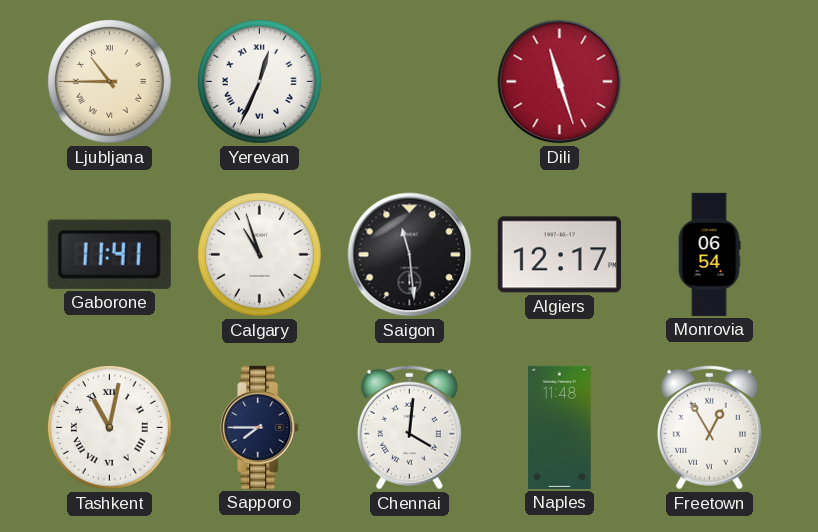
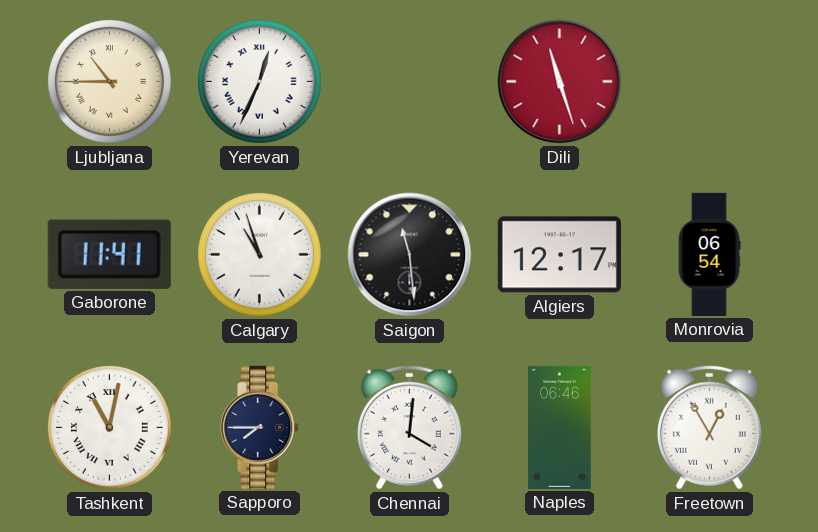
Naples: 11:48 -> 06:46 (560, 427)
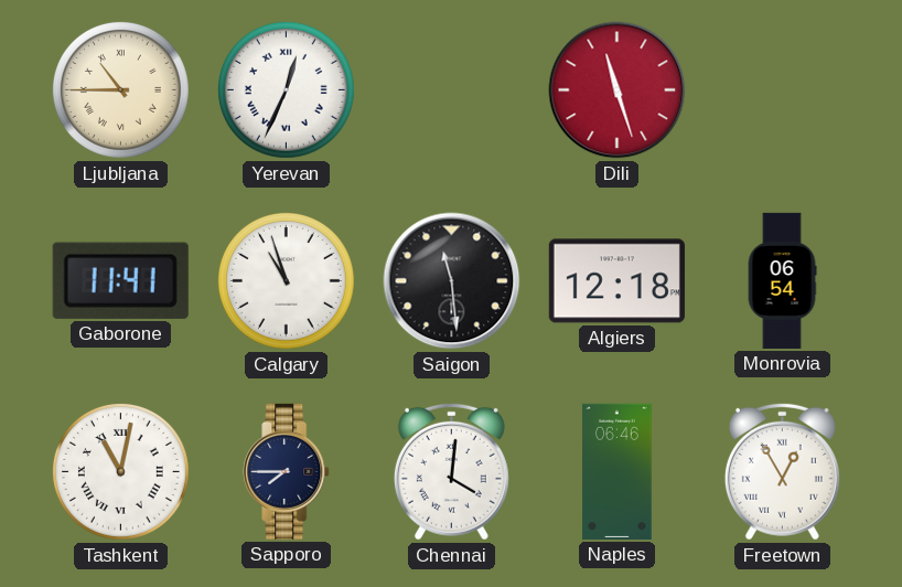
Algiers: 12:17 -> 12:18 (616, 281)
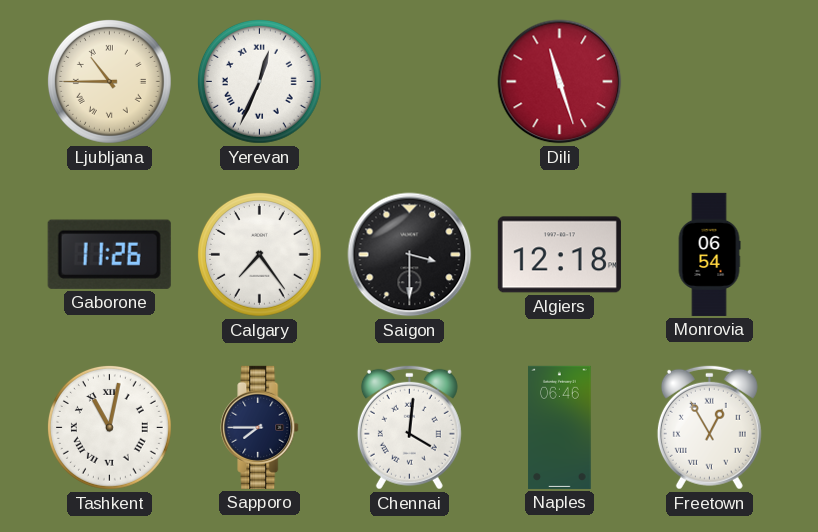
Gaborone: 11:41 -> 11:26 (109, 254)
Calgary: 10:57 -> 7:24 (259, 254)
Saigon: 11:29 -> 3:30 (410, 255)
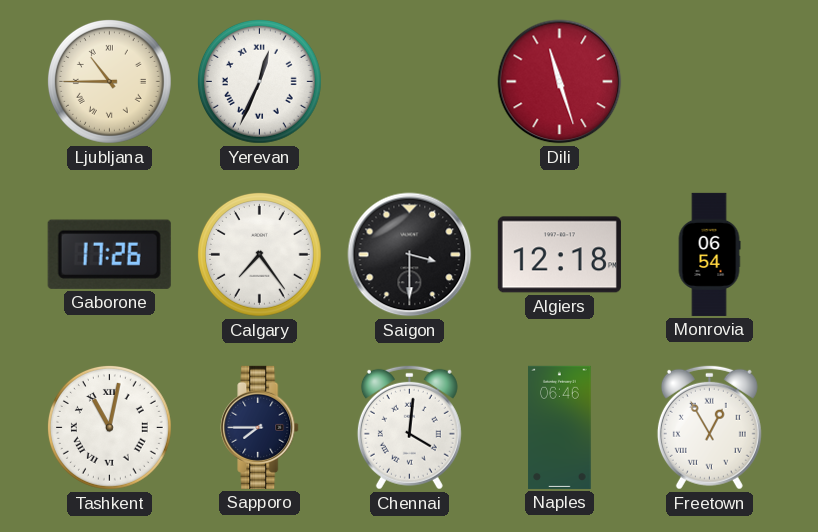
Gaborone: 11:26 -> 17:26 (109, 254)
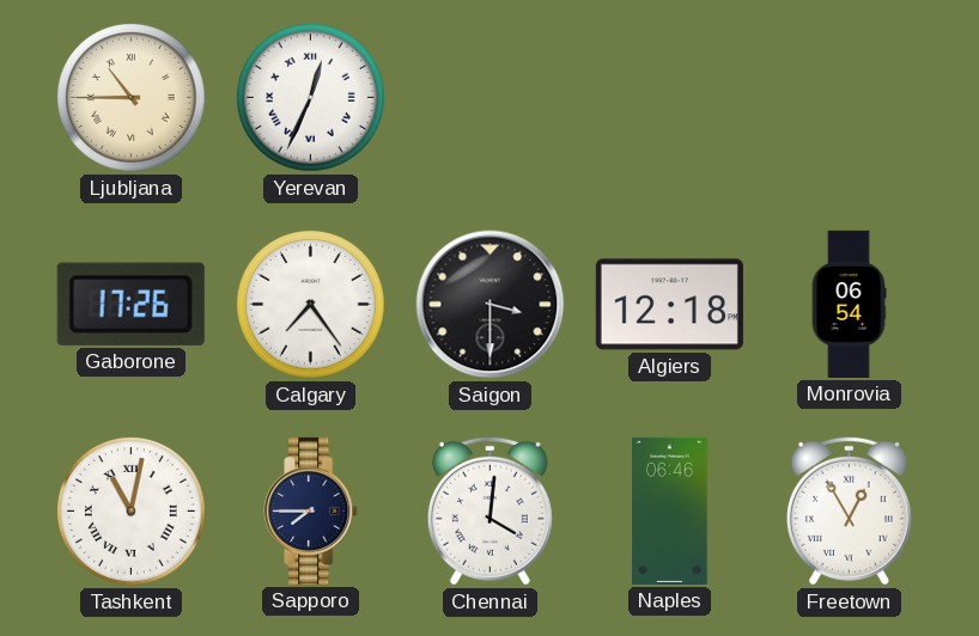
Dili: 11:27 -> none (560, 82)
